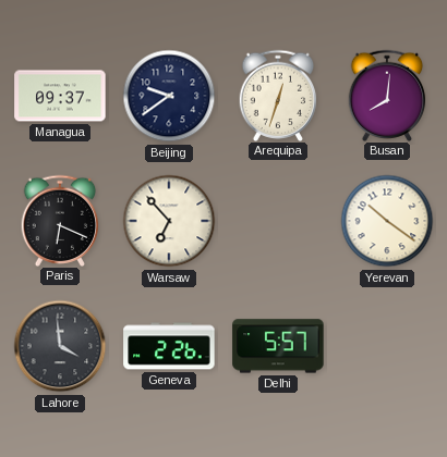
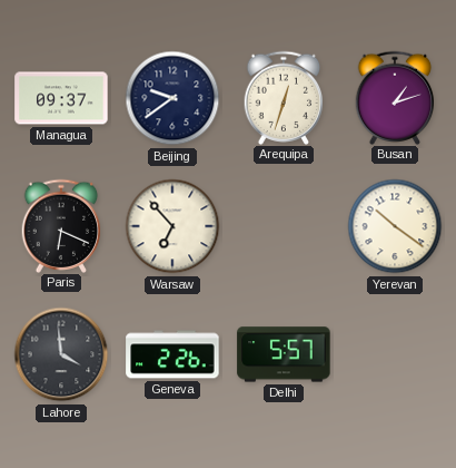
Busan: 8:01 -> 1:12 (395, 97)
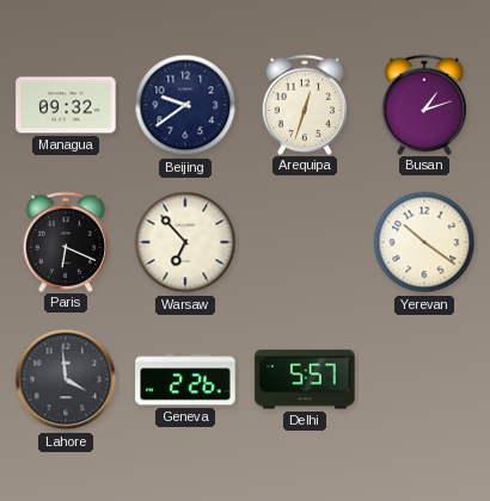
Managua: 09:37 -> 09:32 (66, 105)
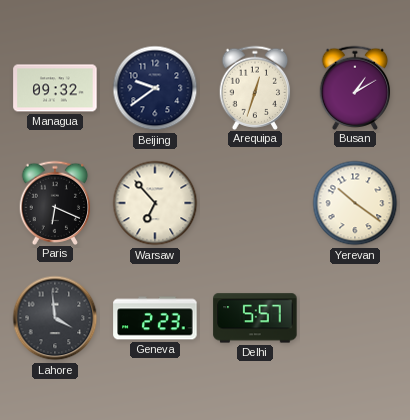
Busan: 1:12 -> 1:10 (355, 87)
Geneva: 2:26 -> 2:23 (155, 318)
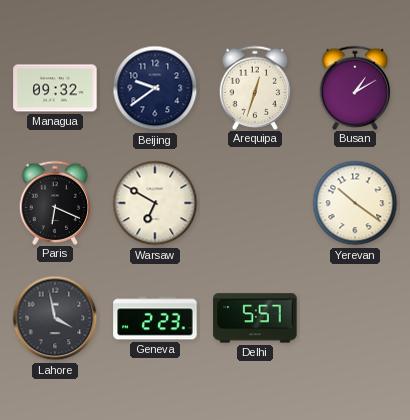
Warsaw: 6:53 -> 6:50 (155, 203)
Lahore: 3:59 -> 3:58 (55, 318)
